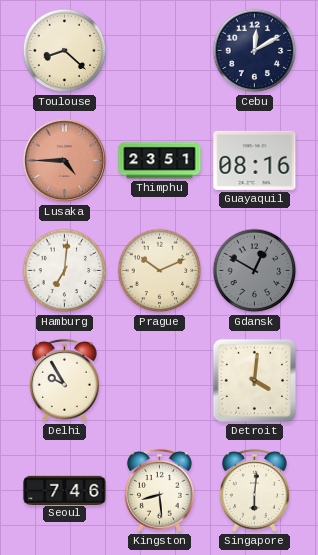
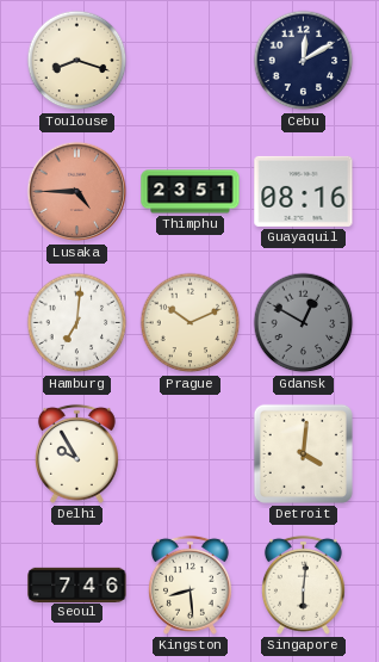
Toulouse: 8:22 -> 8:18 (77, 61)
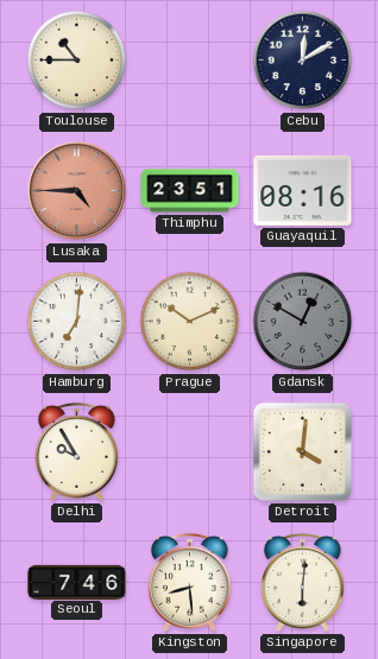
Toulouse: 8:18 -> 10:45 (77, 61)
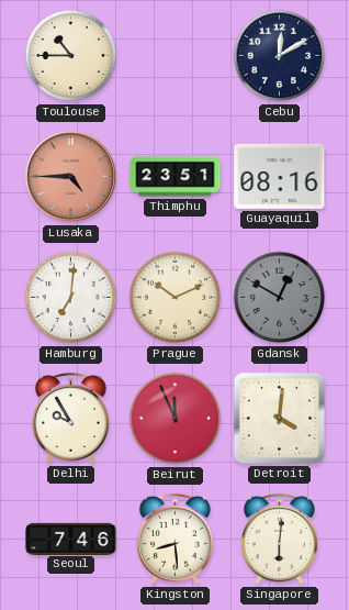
Beirut: none -> 11:56 (176, 419)
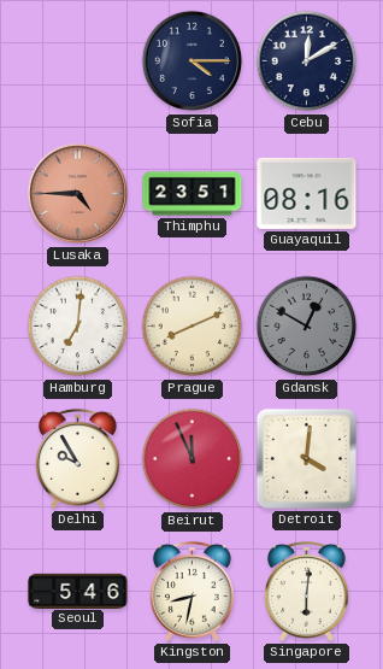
Toulouse: 10:45 -> none (71, 56)
Sofia: none -> 4:15 (193, 61)
Prague: 10:11 -> 8:11 (193, 327)
Seoul: 7:46 -> 5:46 (78, 591)
Kingston: 8:29 -> 8:32 (191, 591)
